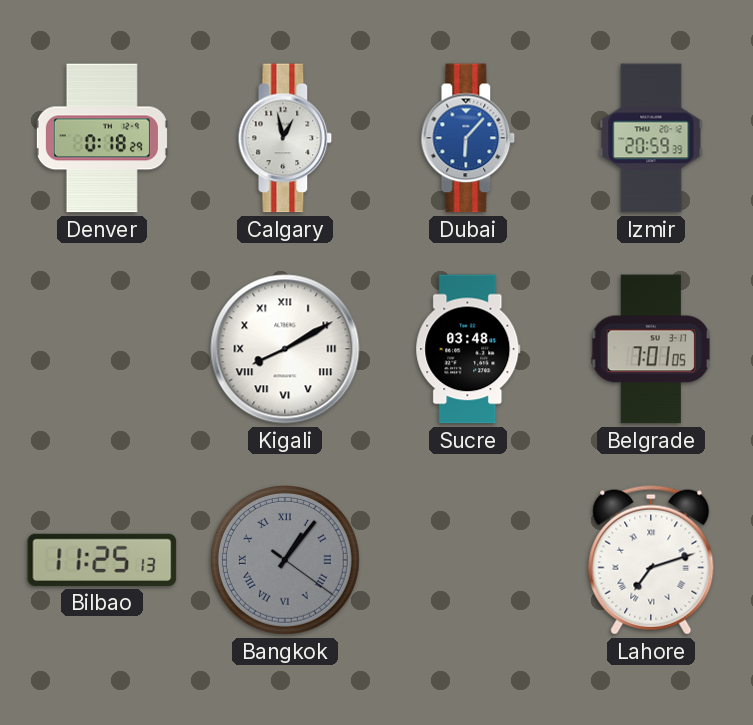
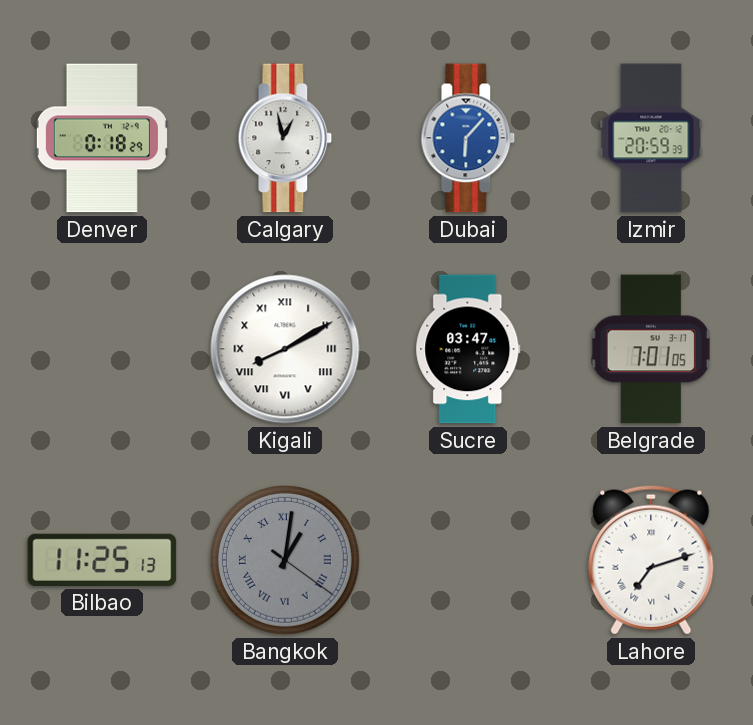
Sucre: 03:48 -> 03:47 (468, 349)
Bangkok: 1:06 -> 1:01 (285, 560)
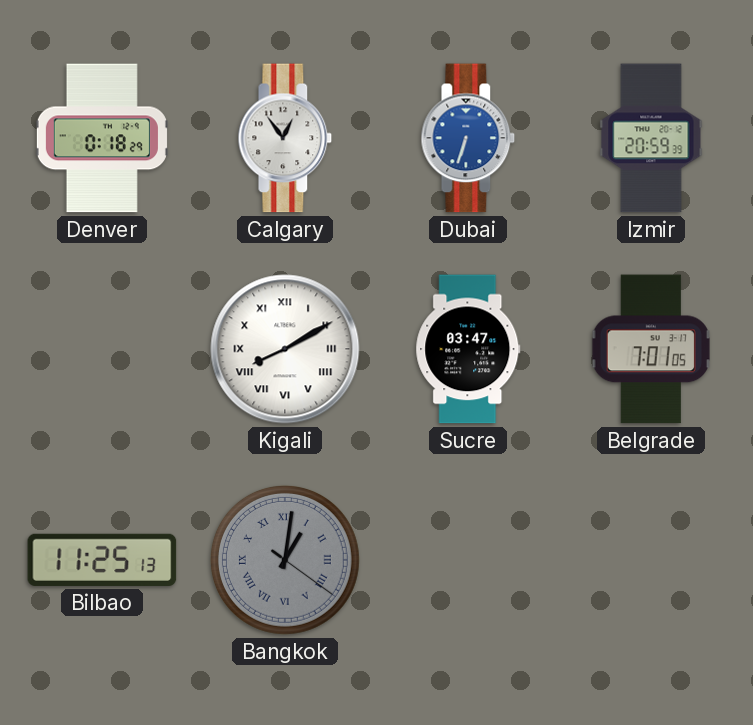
Calgary: 12:58 -> 12:54 (285, 138)
Dubai: 6:07 -> 6:33 (468, 138)
Lahore: 7:12 -> none (651, 560)
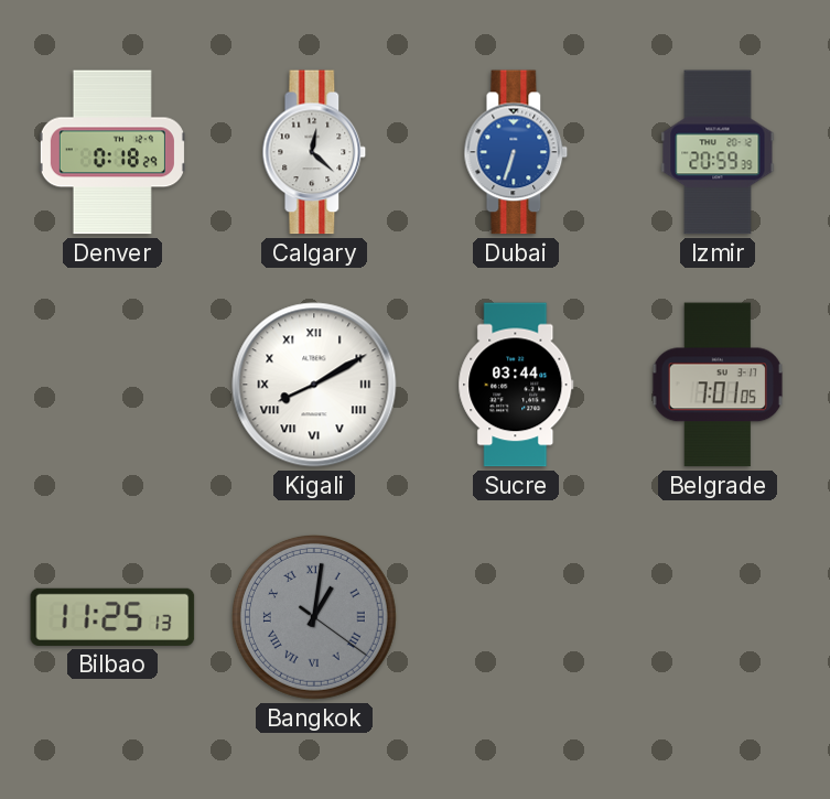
Calgary: 12:54 -> 12:22 (314, 152)
Sucre: 03:47 -> 03:44 (516, 385)
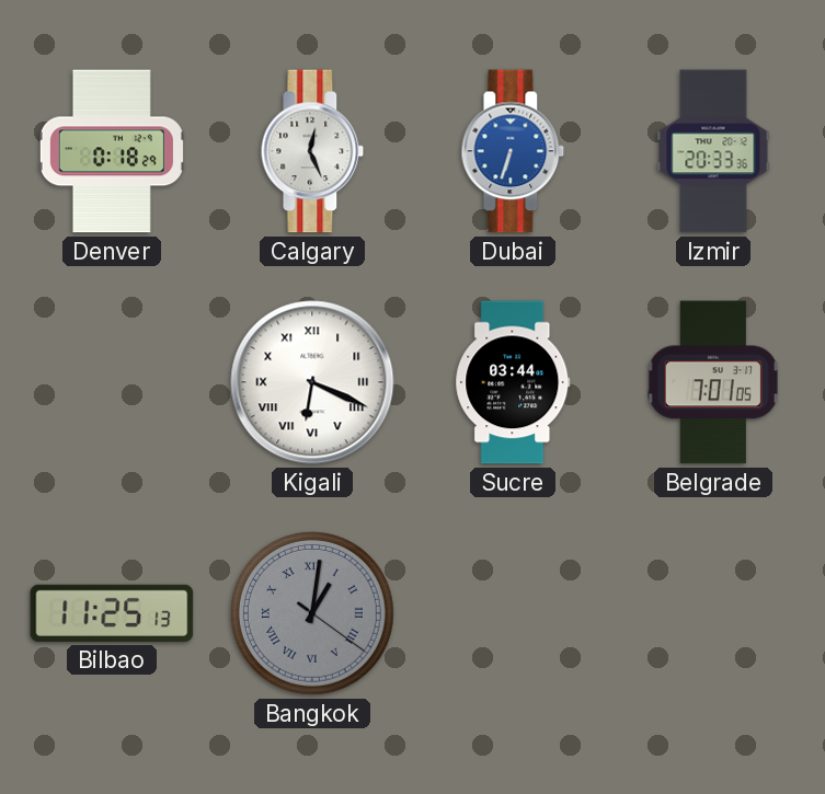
Calgary: 12:22 -> 12:26 (312, 151)
Izmir: 20:59 -> 20:33 (713, 151)
Kigali: 8:10 -> 6:19 (312, 382)
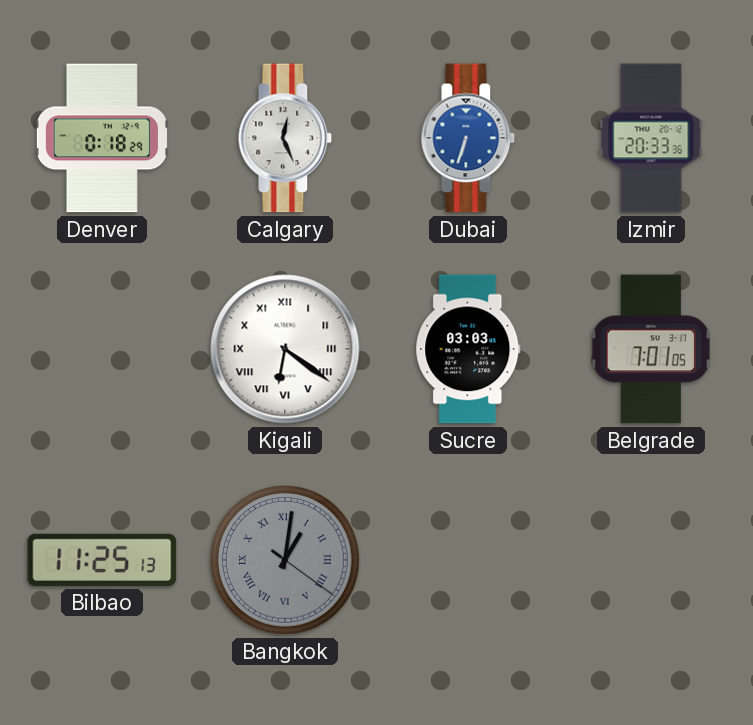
Kigali: 6:19 -> 6:21 (285, 349)
Sucre: 03:44 -> 03:03 (468, 349)
